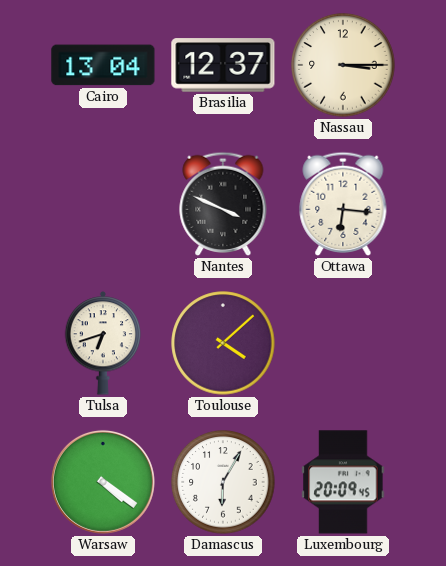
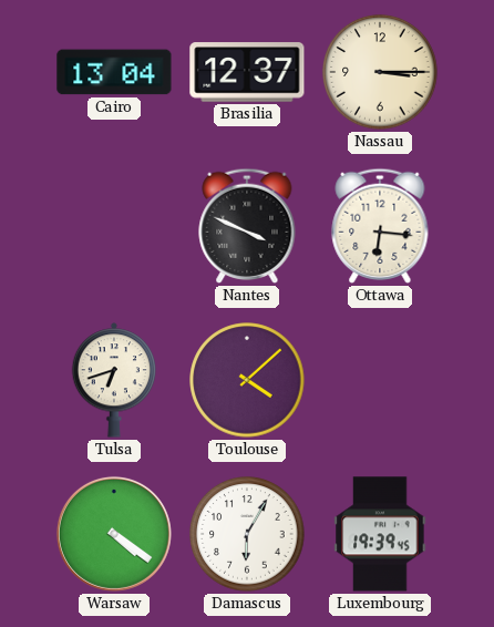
Luxembourg: 20:09 -> 19:39 (380, 534)
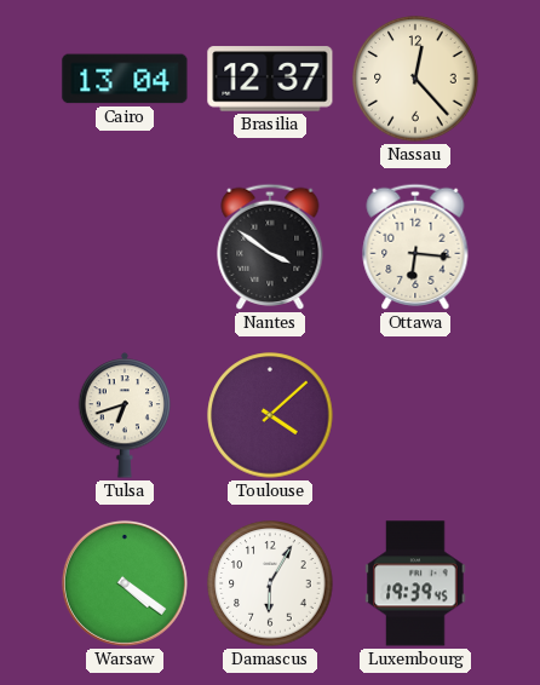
Nassau: 3:15 -> 12:23 (415, 79)
Nantes: 3:49 -> 3:51 (270, 247)
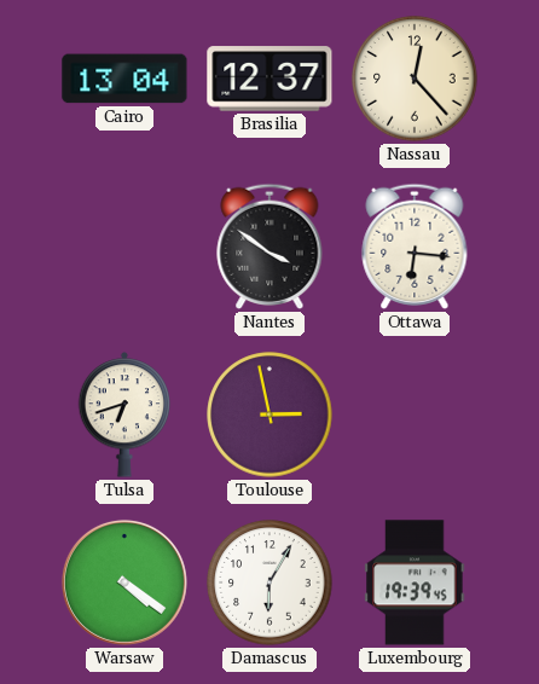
Toulouse: 4:08 -> 2:58 (269, 415)
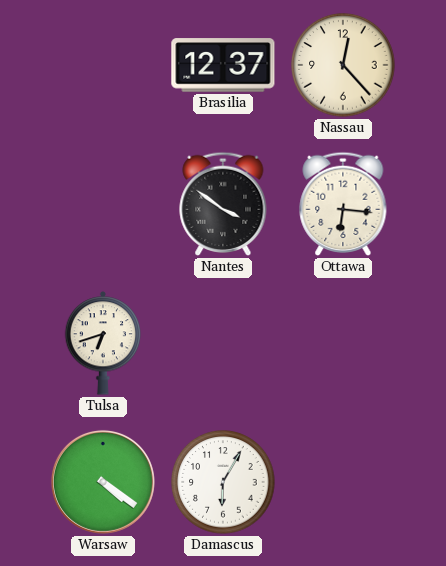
Cairo: 13:04 -> none (124, 79)
Toulouse: 2:58 -> none (269, 415)
Luxembourg: 19:39 -> none (415, 582)
